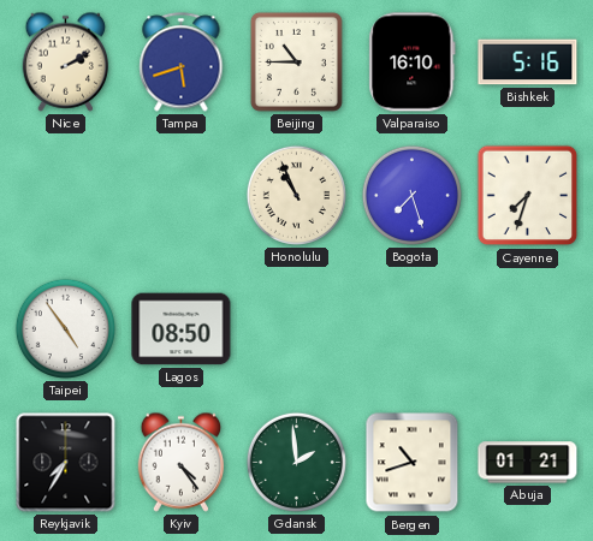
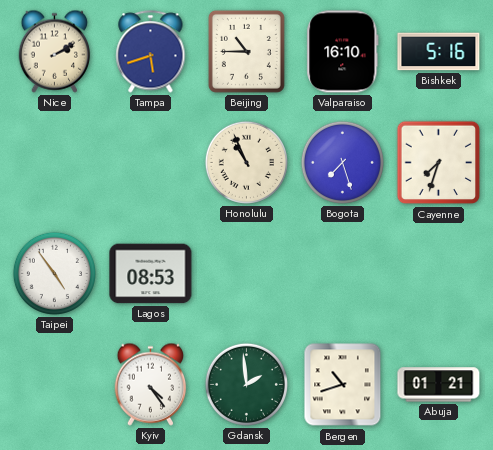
Lagos: 08:50 -> 08:53 (151, 274)
Reykjavik: 7:35 -> none (66, 463)
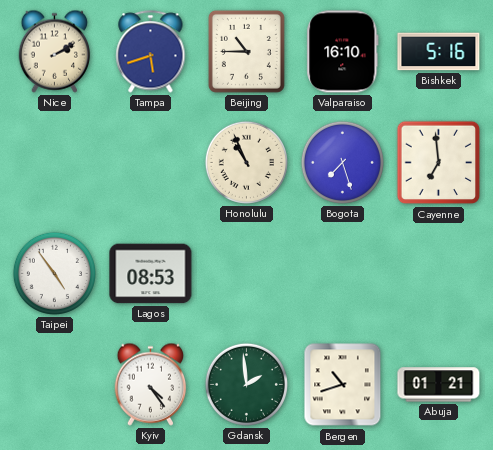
Cayenne: 7:33 -> 6:59 (439, 163)
